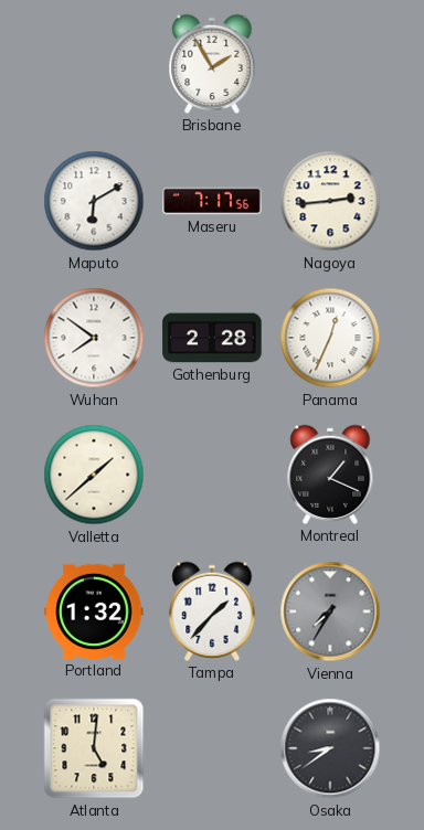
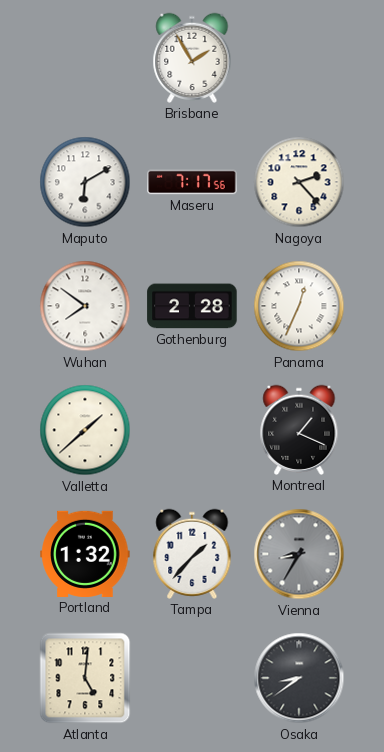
Nagoya: 2:44 -> 2:23 (299, 182)
Vienna: 7:35 -> 8:35 (299, 554)
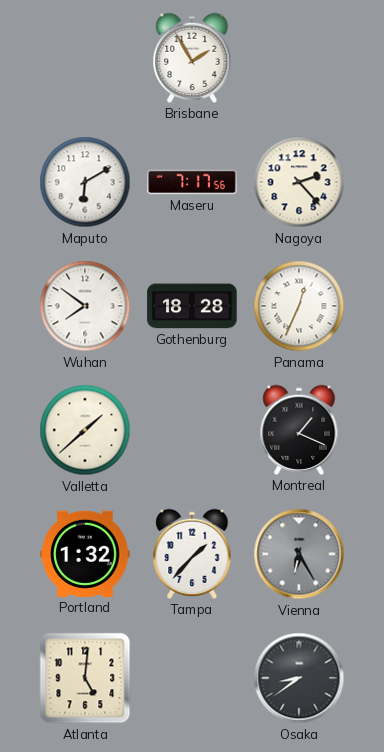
Gothenburg: 2:28 -> 18:28 (192, 306)
Vienna: 8:35 -> 6:25 (299, 554)
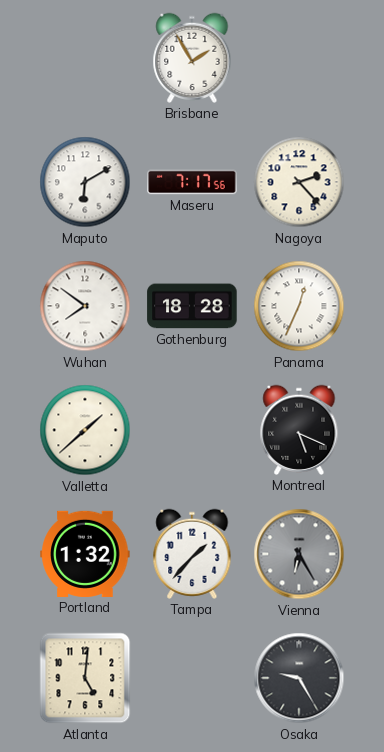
Montreal: 1:19 -> 5:19 (299, 430)
Osaka: 8:39 -> 9:25 (299, 678)
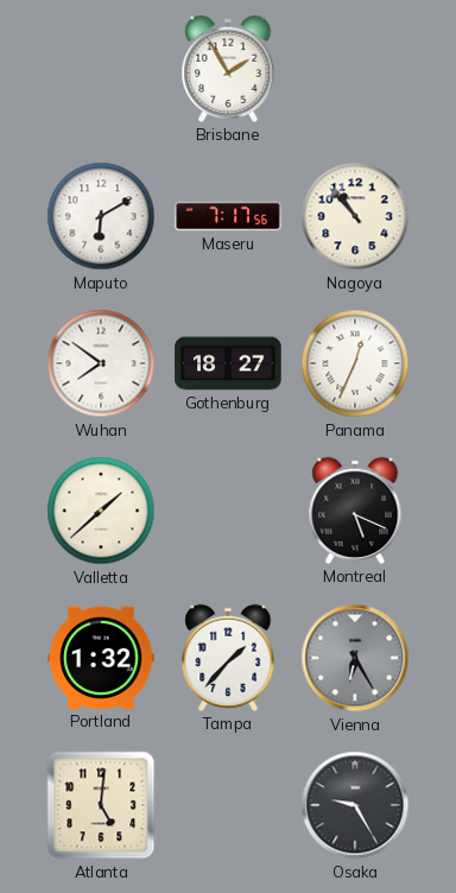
Nagoya: 2:23 -> 10:53 (355, 216)
Gothenburg: 18:28 -> 18:27 (228, 363)
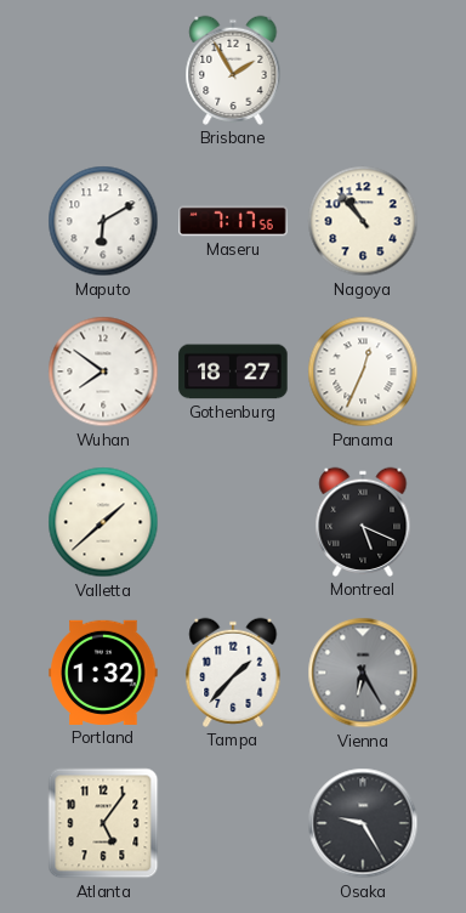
Atlanta: 5:01 -> 5:06 (103, 823)
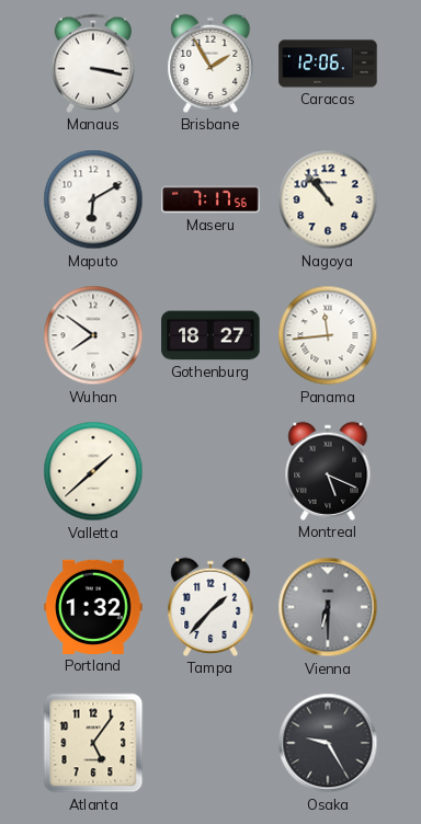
Manaus: none -> 3:17 (93, 64)
Caracas: none -> 12:06 (328, 64)
Panama: 12:34 -> 11:44 (328, 335)
Vienna: 6:25 -> 6:30 (328, 607)
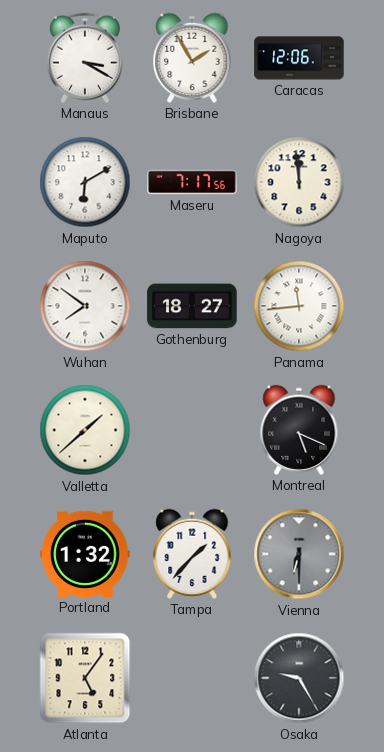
Manaus: 3:17 -> 3:20 (85, 58)
Nagoya: 10:53 -> 11:59 (299, 182)
